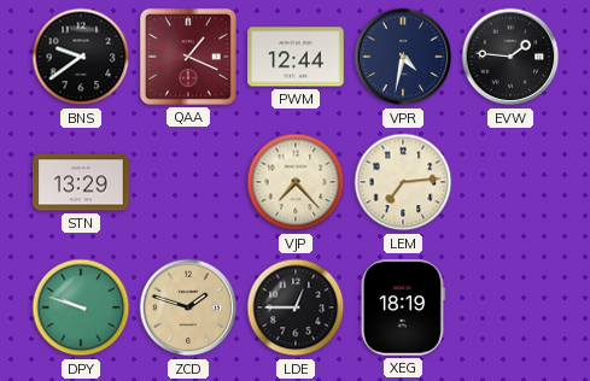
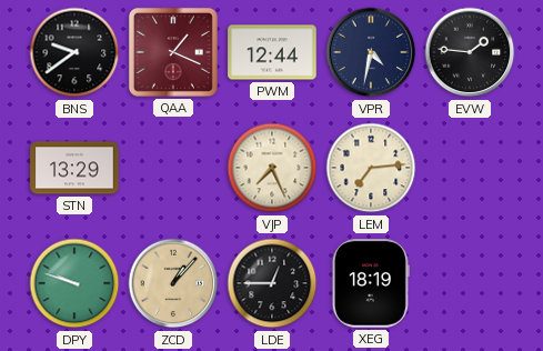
VJP: 7:23 -> 7:26 (272, 168)
ZCD: 1:48 -> 1:07 (173, 283)
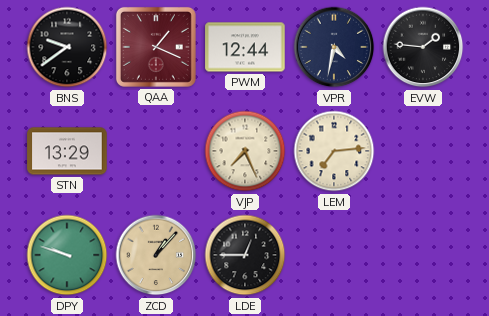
XEG: 18:19 -> none (371, 283)
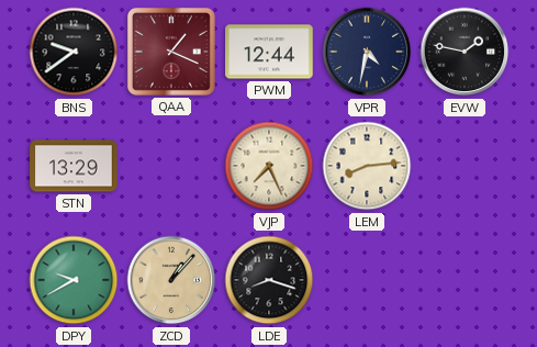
EVW: 1:46 -> 1:47 (465, 52)
LEM: 7:14 -> 8:14 (367, 166)
DPY: 9:48 -> 9:40 (74, 280)
LDE: 12:45 -> 8:18 (269, 280)
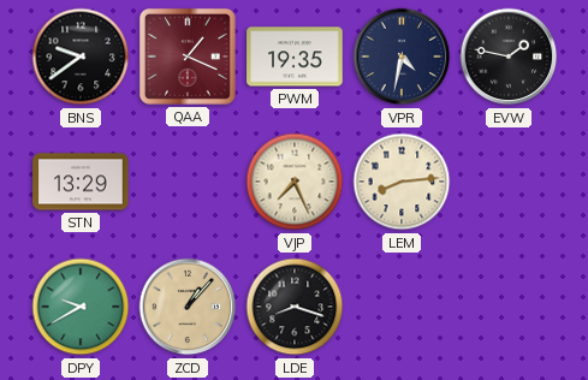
PWM: 12:44 -> 19:35 (295, 57)
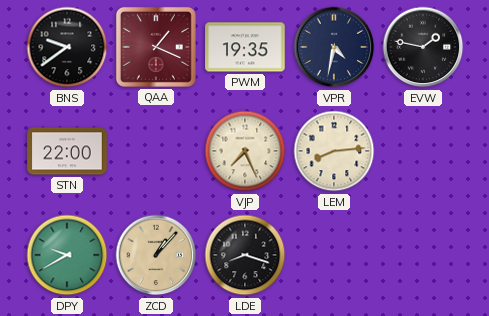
STN: 13:29 -> 22:00 (67, 151)
